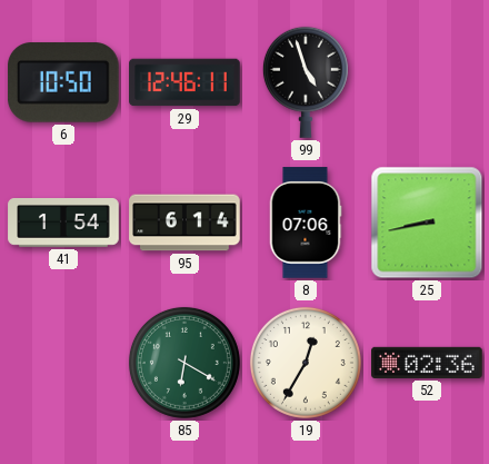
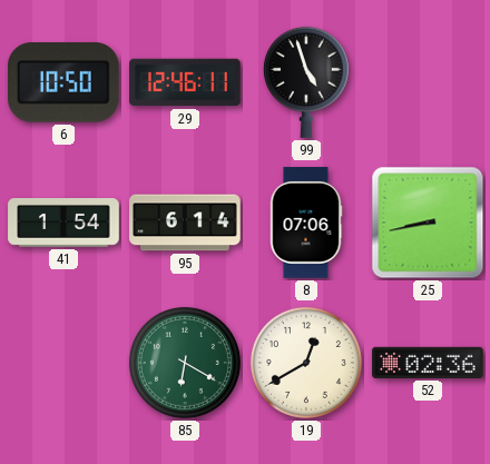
19: 12:35 -> 12:40 (306, 363)
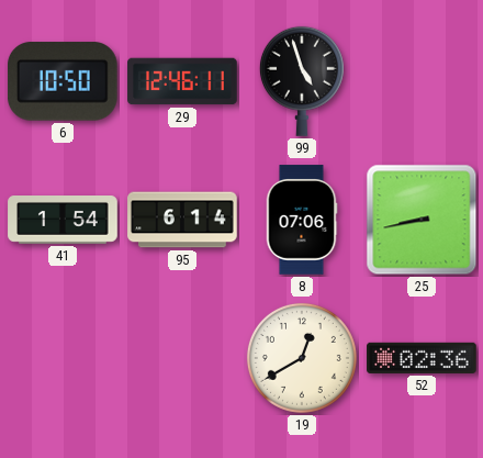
85: 6:20 -> none (185, 363)
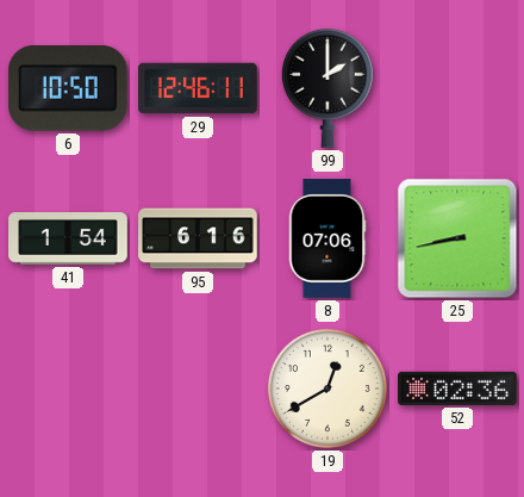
99: 4:57 -> 2:00 (327, 88)
95: 6:14 -> 6:16 (198, 238)
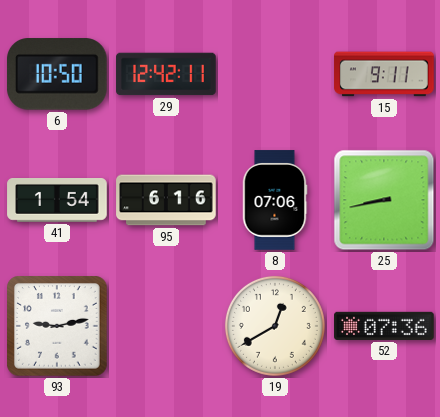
29: 12:46 -> 12:42 (166, 74)
99: 2:00 -> none (327, 88)
15: none -> 9:11 (384, 74)
93: none -> 9:13 (57, 326)
52: 02:36 -> 07:36 (384, 326)
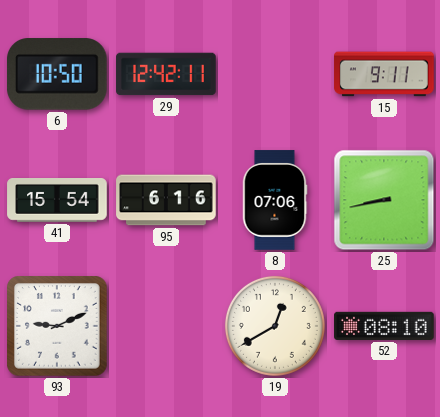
41: 1:54 -> 15:54 (57, 201)
93: 9:13 -> 9:11 (57, 326)
52: 07:36 -> 08:10 (384, 326)
